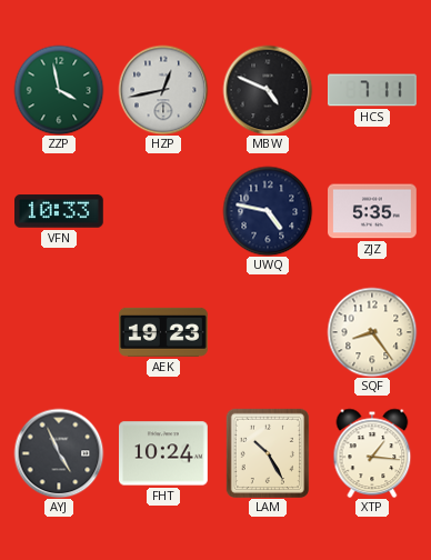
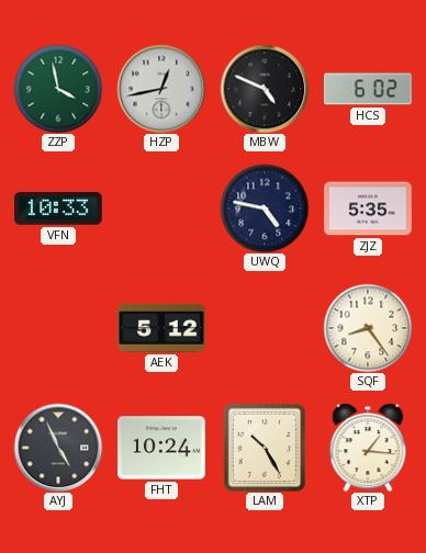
HCS: 7:11 -> 6:02 (369, 89)
AEK: 19:23 -> 5:12 (162, 328)
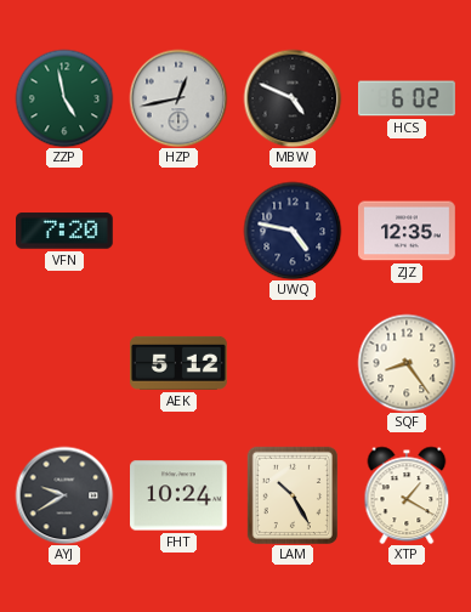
ZZP: 3:58 -> 4:58 (64, 98)
VFN: 10:33 -> 7:20 (66, 231)
ZJZ: 5:35 -> 12:35 (408, 231)
AYJ: 4:56 -> 9:40 (64, 495)
XTP: 1:16 -> 1:20 (407, 495)
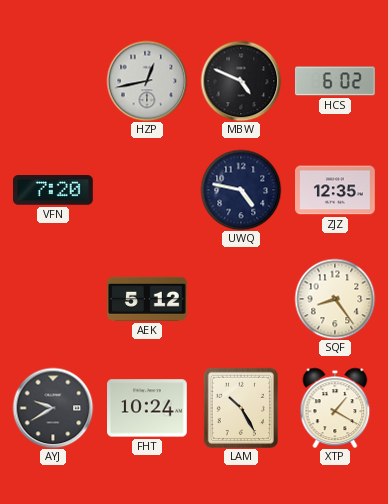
ZZP: 4:58 -> none (64, 98)
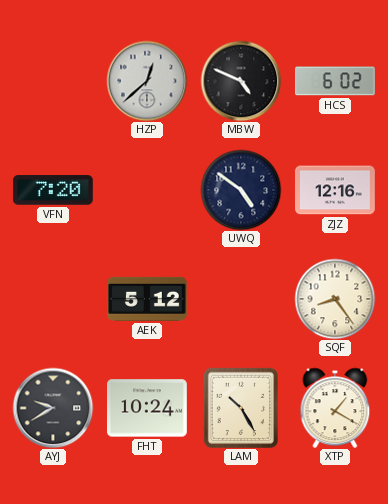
HZP: 12:43 -> 12:38 (147, 81)
UWQ: 4:47 -> 4:51 (241, 190)
ZJZ: 12:35 -> 12:16 (336, 190)
